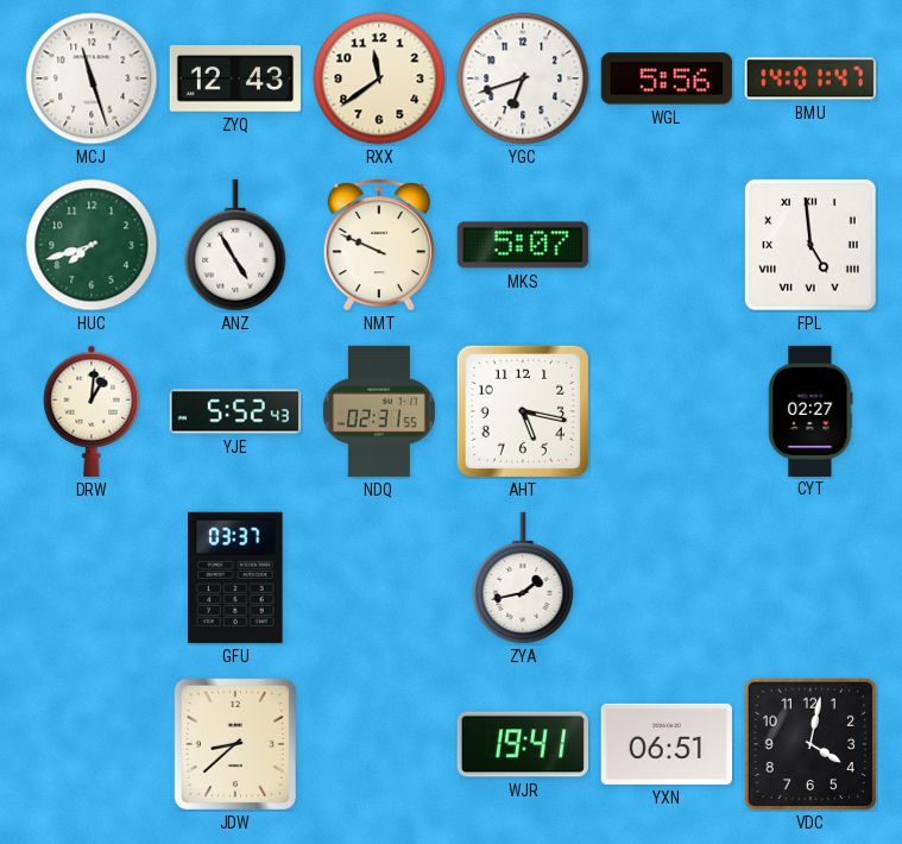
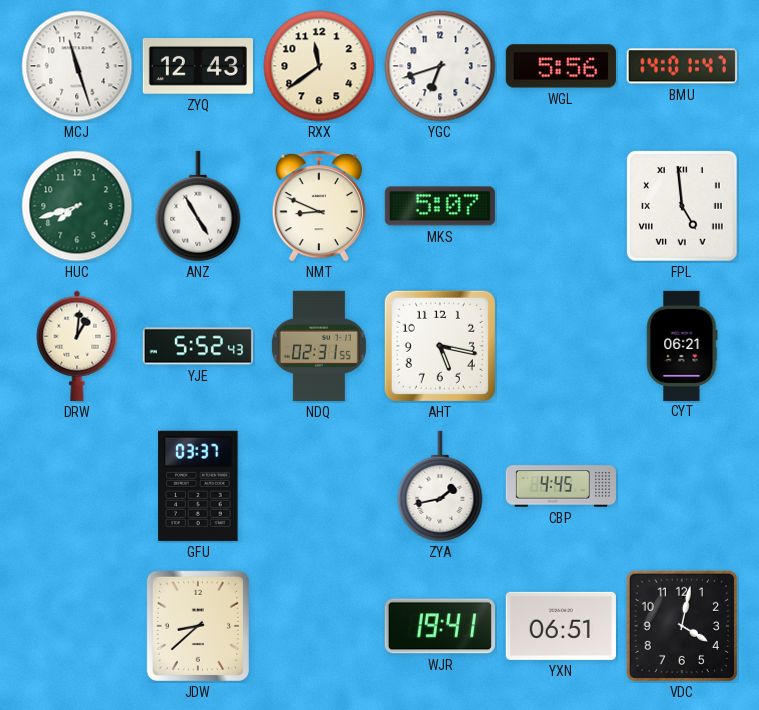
NMT: 9:49 -> 8:49 (319, 207)
CYT: 02:27 -> 06:21 (682, 345)
CBP: none -> 4:45 (560, 486)
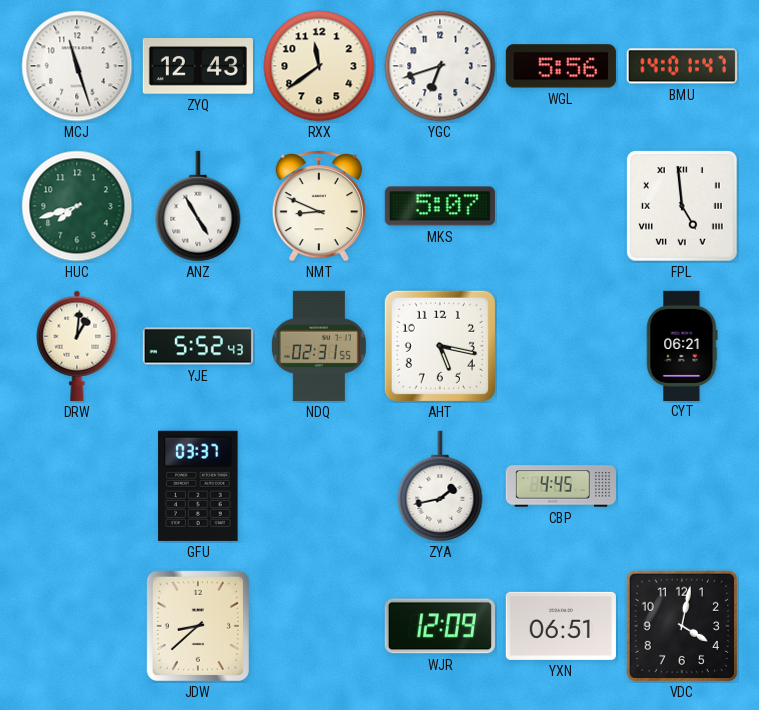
WJR: 19:41 -> 12:09 (440, 626)
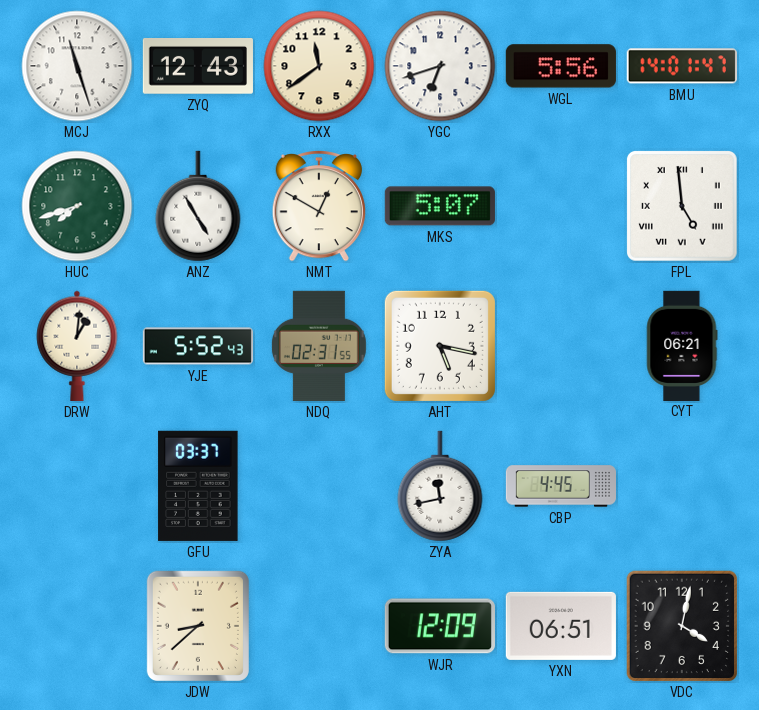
NMT: 8:49 -> 12:50 (319, 207)
ZYA: 1:43 -> 11:43 (440, 486)
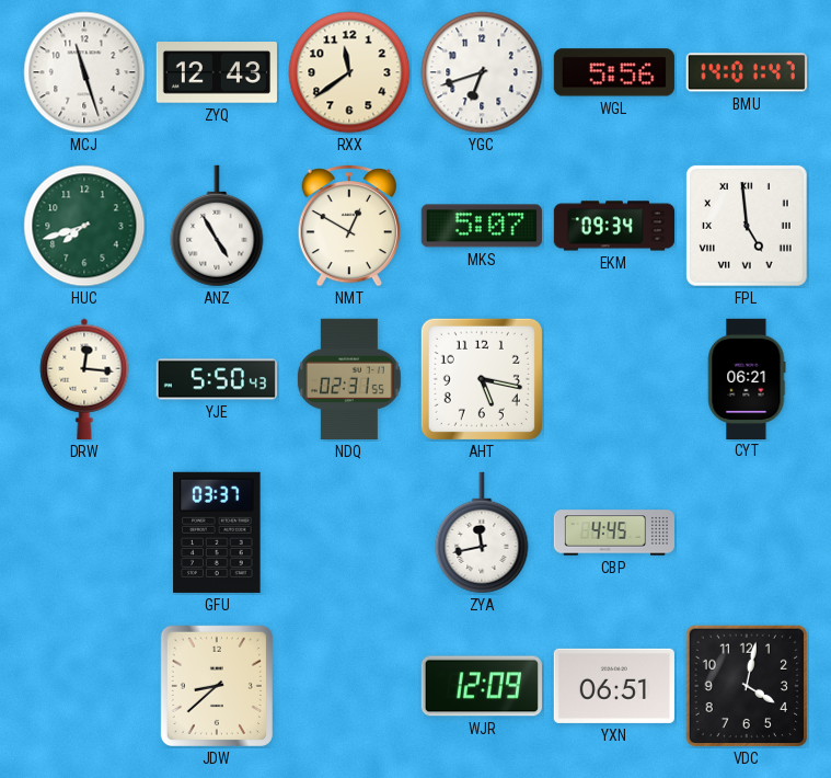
EKM: none -> 09:34 (613, 226)
DRW: 1:01 -> 12:16 (84, 379)
YJE: 5:52 -> 5:50 (216, 379)
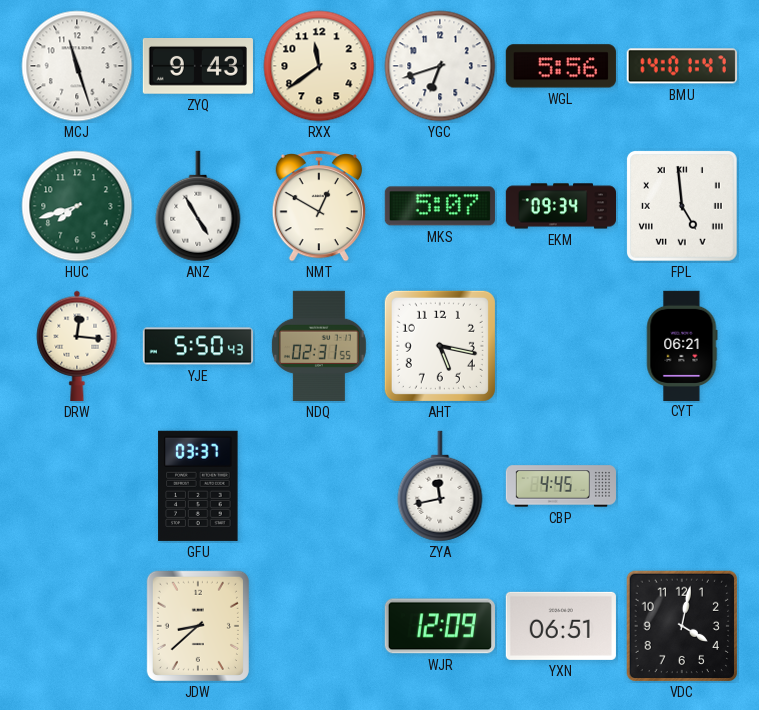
ZYQ: 12:43 -> 9:43 (198, 66)
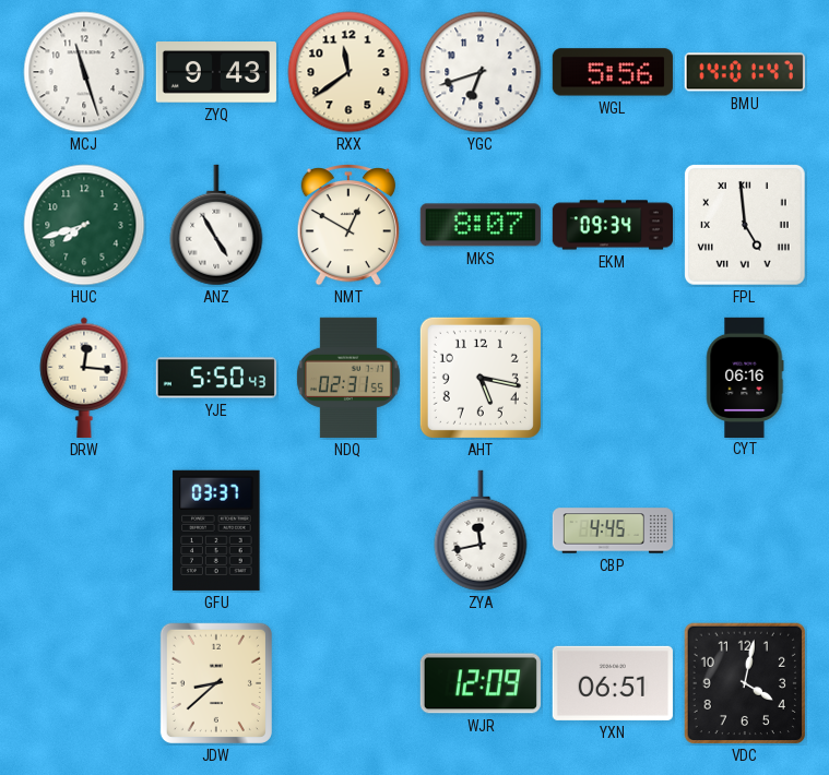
MKS: 5:07 -> 8:07 (481, 225)
CYT: 06:21 -> 06:16 (745, 377)
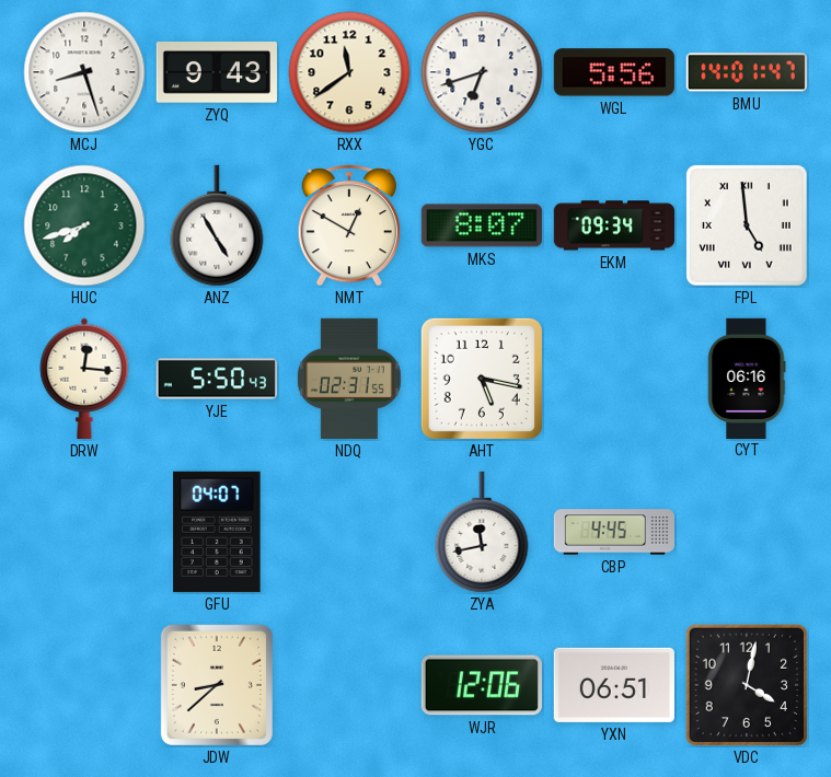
MCJ: 11:27 -> 8:27 (84, 72)
GFU: 03:37 -> 04:07 (217, 532)
WJR: 12:09 -> 12:06 (482, 685)
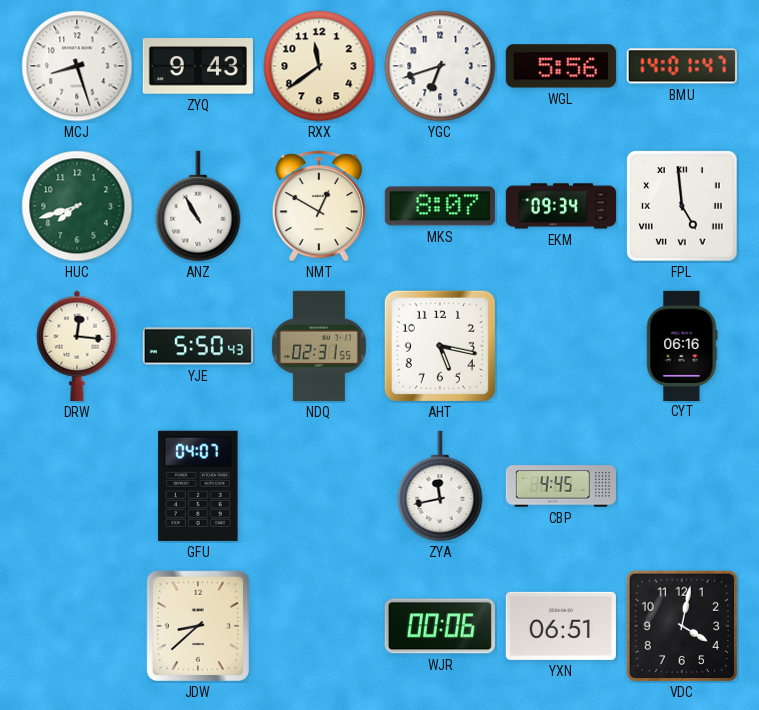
ANZ: 4:55 -> 10:55 (198, 206)
WJR: 12:06 -> 00:06 (440, 626)
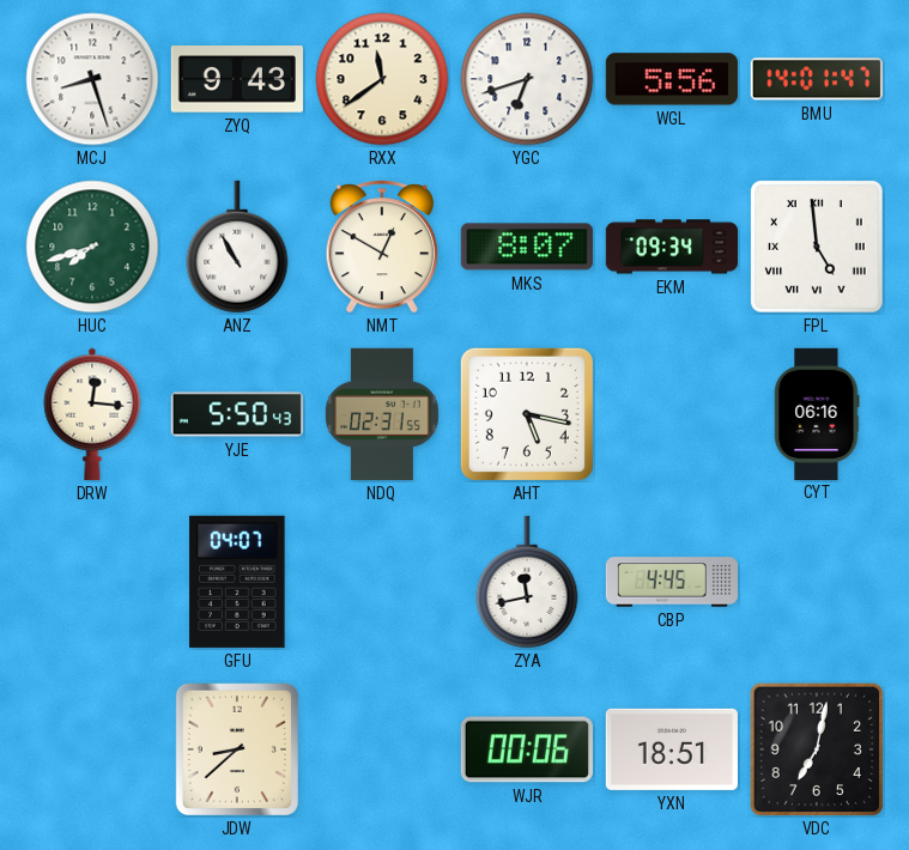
YXN: 06:51 -> 18:51 (672, 749)
VDC: 4:02 -> 7:02 (817, 749)
